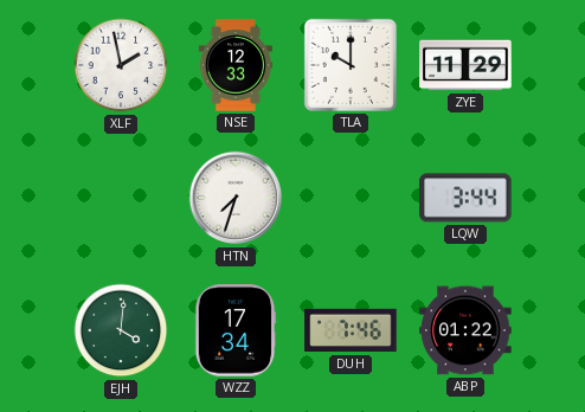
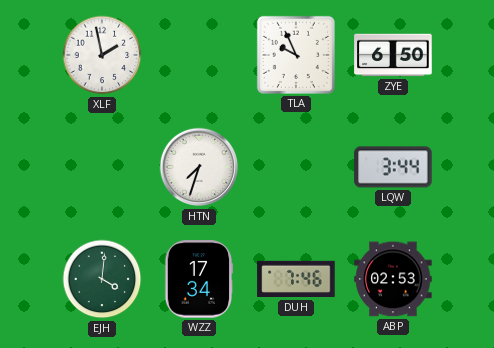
NSE: 12:33 -> none (236, 65)
TLA: 10:00 -> 9:56 (296, 55)
ZYE: 11:29 -> 6:50 (393, 55)
ABP: 01:22 -> 02:53 (393, 279)
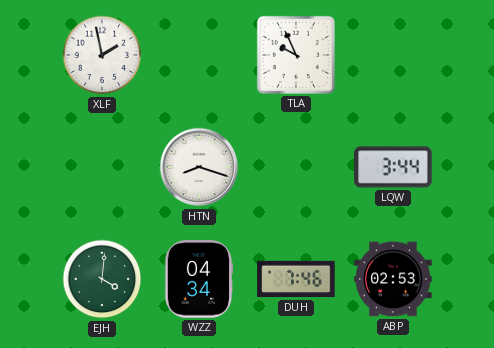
ZYE: 6:50 -> none (393, 55)
HTN: 7:33 -> 8:18 (199, 167)
WZZ: 17:34 -> 04:34 (199, 279)
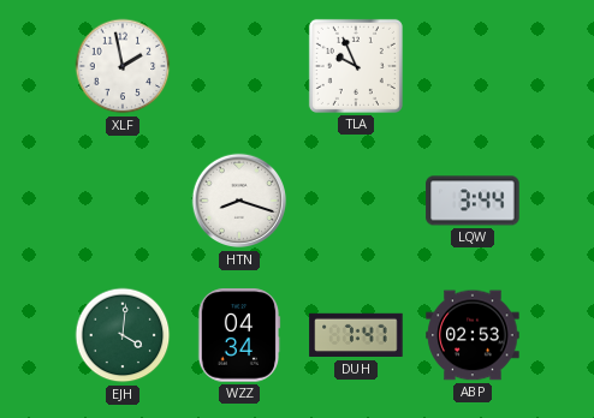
DUH: 7:46 -> 7:47 (356, 335)
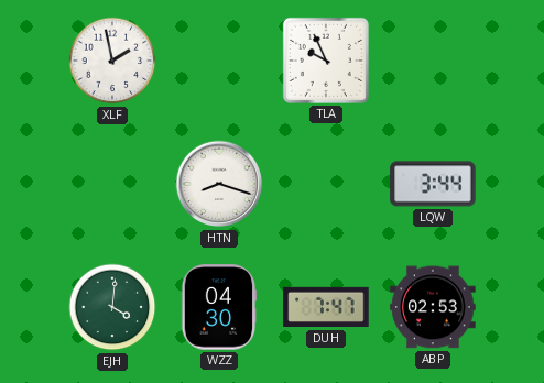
WZZ: 04:34 -> 04:30 (219, 307)
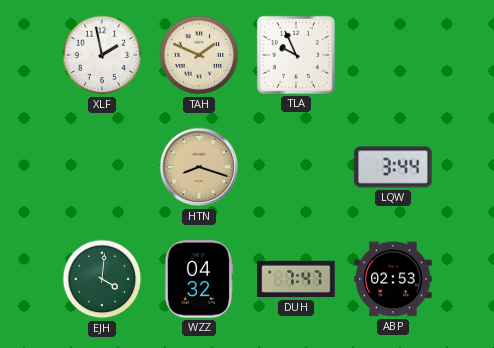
TAH: none -> 1:49 (199, 55)
HTN dial: white -> champagne (199, 167)
WZZ: 04:30 -> 04:32 (199, 279)
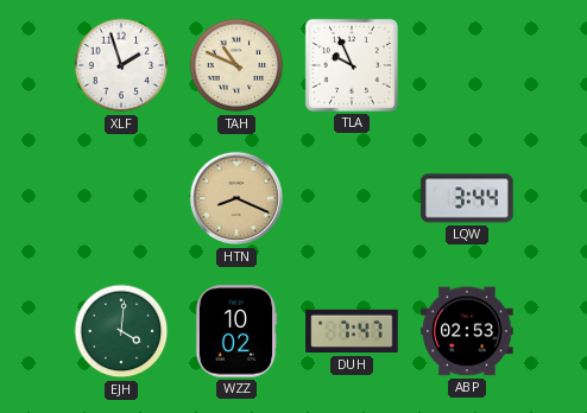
XLF: 1:58 -> 1:57 (121, 65)
TAH: 1:49 -> 10:49 (236, 65)
HTN: 8:18 -> 8:19 (236, 198)
WZZ: 04:32 -> 10:02 (236, 331)
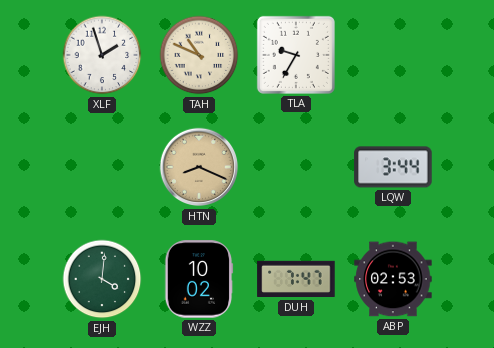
TLA: 9:56 -> 9:35 (296, 55)
